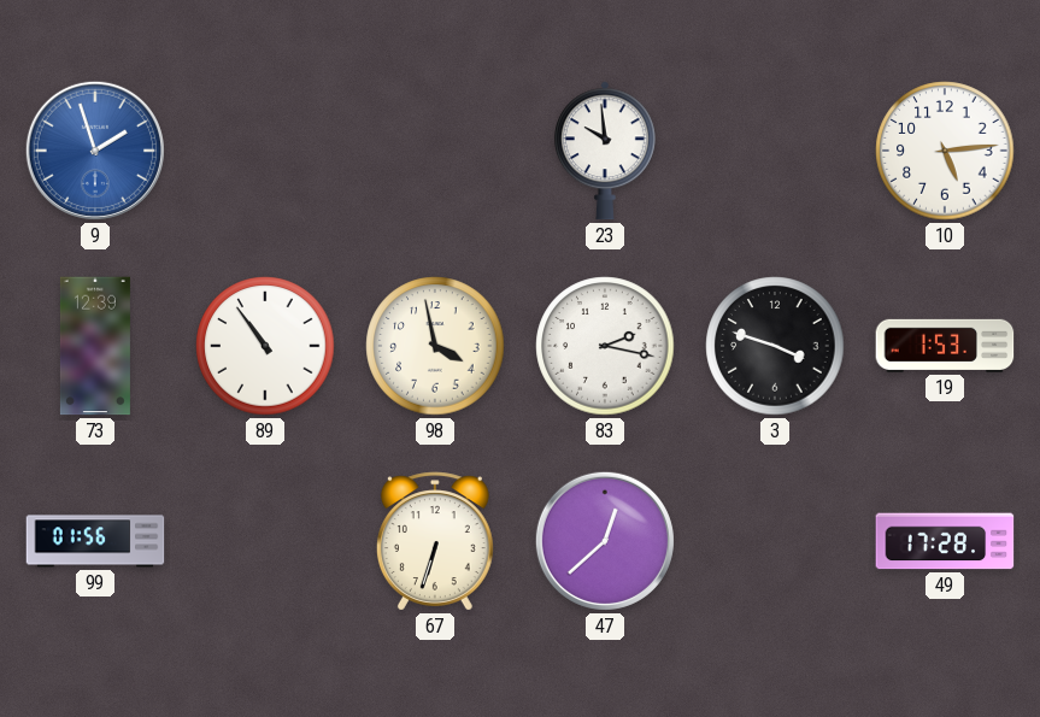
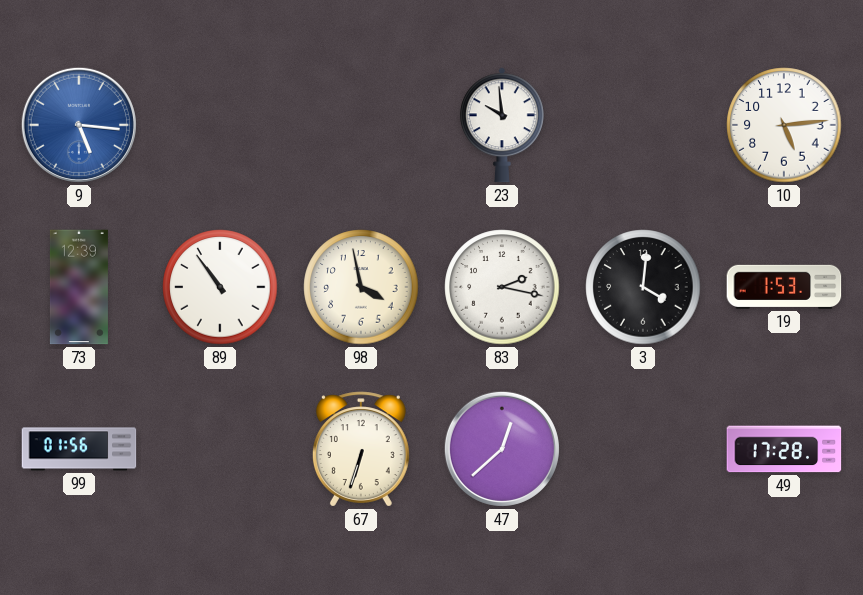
9: 1:57 -> 5:16 (79, 125)
3: 3:48 -> 4:01 (643, 287)
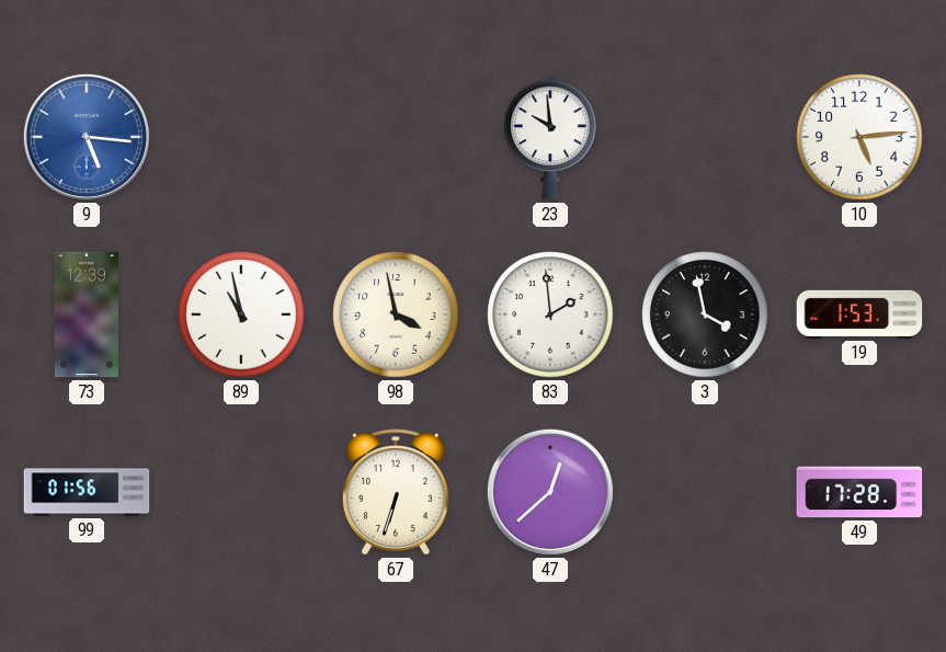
89: 10:54 -> 10:58 (241, 314)
83: 2:17 -> 1:59 (550, 314)
3: 4:01 -> 3:58 (705, 314)
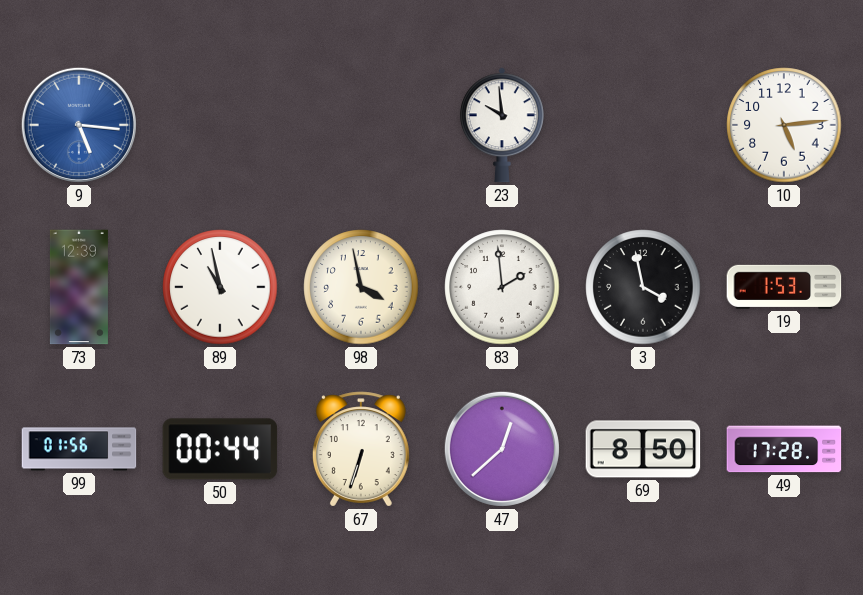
50: none -> 00:44 (220, 449)
69: none -> 8:50 (643, 449)
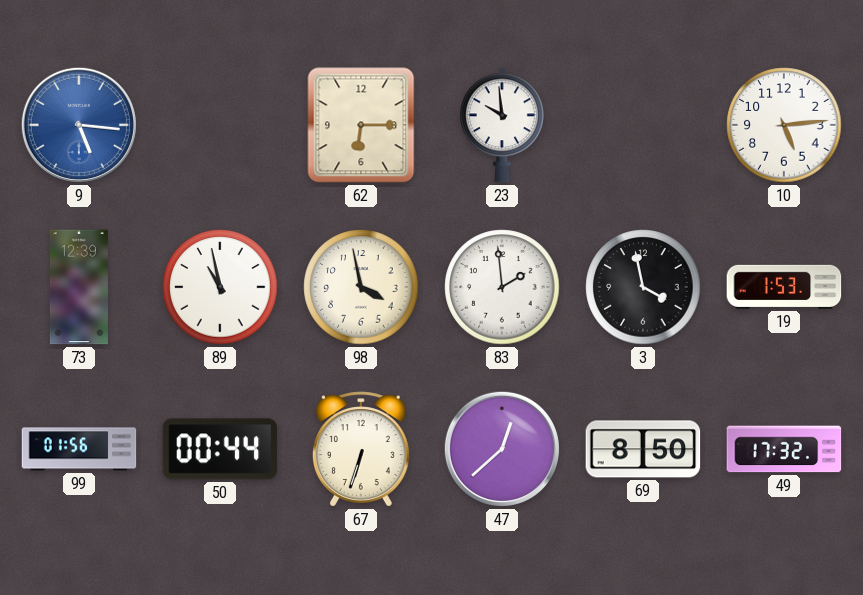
62: none -> 6:15 (361, 125)
49: 17:28 -> 17:32 (784, 449)
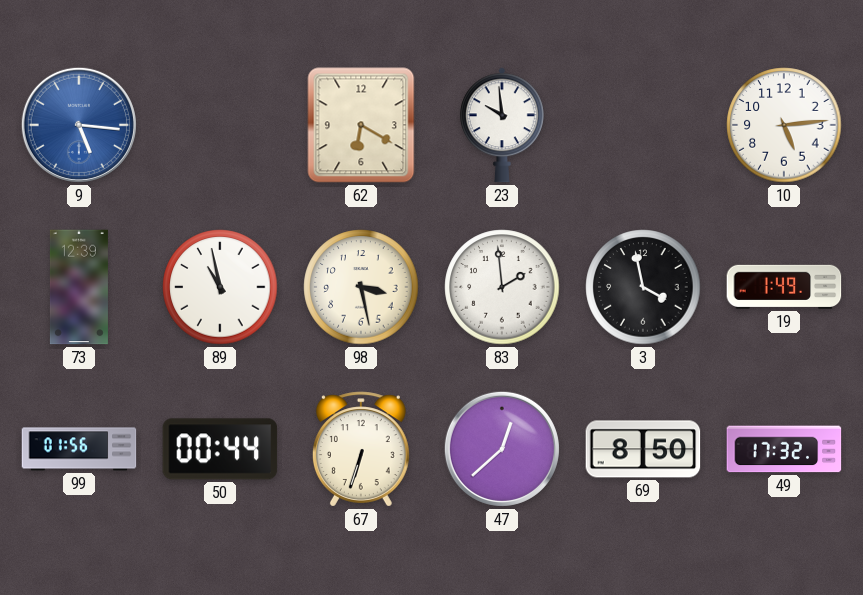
62: 6:15 -> 6:20 (361, 125)
98: 3:58 -> 3:28 (361, 287)
19: 1:53 -> 1:49 (784, 287)
